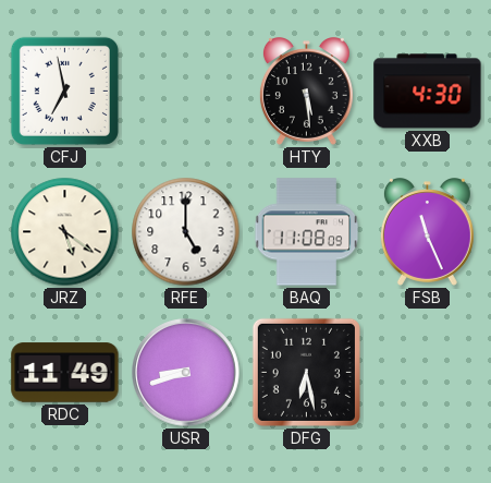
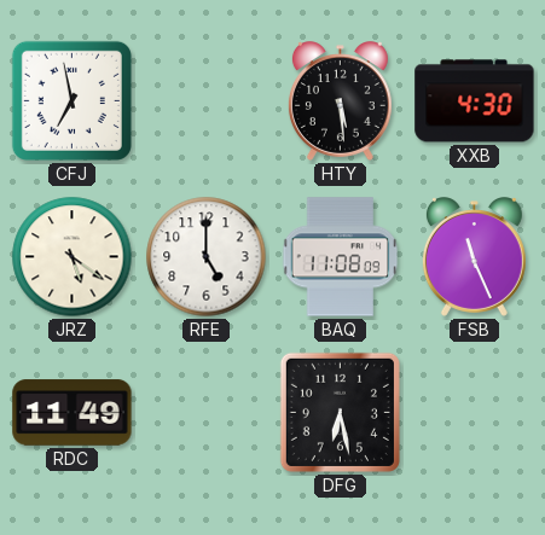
USR: 8:42 -> none (186, 373)
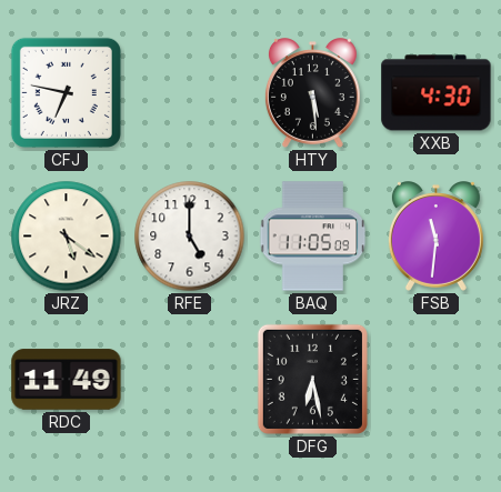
CFJ: 6:58 -> 6:47 (66, 92)
BAQ: 11:08 -> 11:05 (313, 237)
FSB: 11:26 -> 11:31 (435, 237)
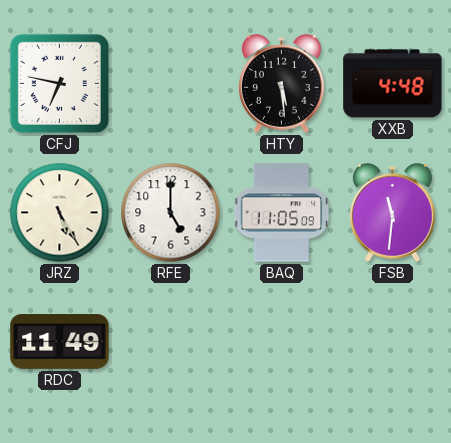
XXB: 4:30 -> 4:48 (393, 84)
JRZ: 5:21 -> 5:25 (60, 213)
DFG: 6:28 -> none (312, 379)
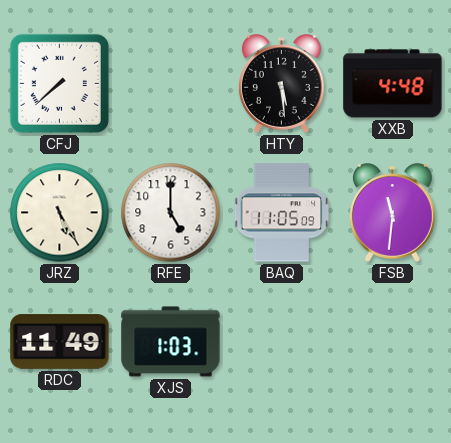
CFJ: 6:47 -> 7:38 (59, 83)
XJS: none -> 1:03 (171, 342)
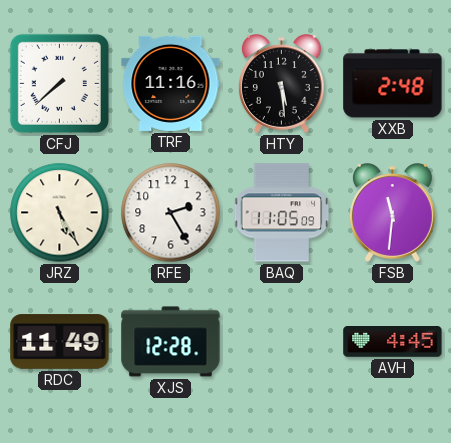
TRF: none -> 11:16 (171, 83)
XXB: 4:48 -> 2:48 (393, 84)
RFE: 5:00 -> 2:25 (171, 213)
XJS: 1:03 -> 12:28 (171, 342)
AVH: none -> 4:45 (393, 342)
